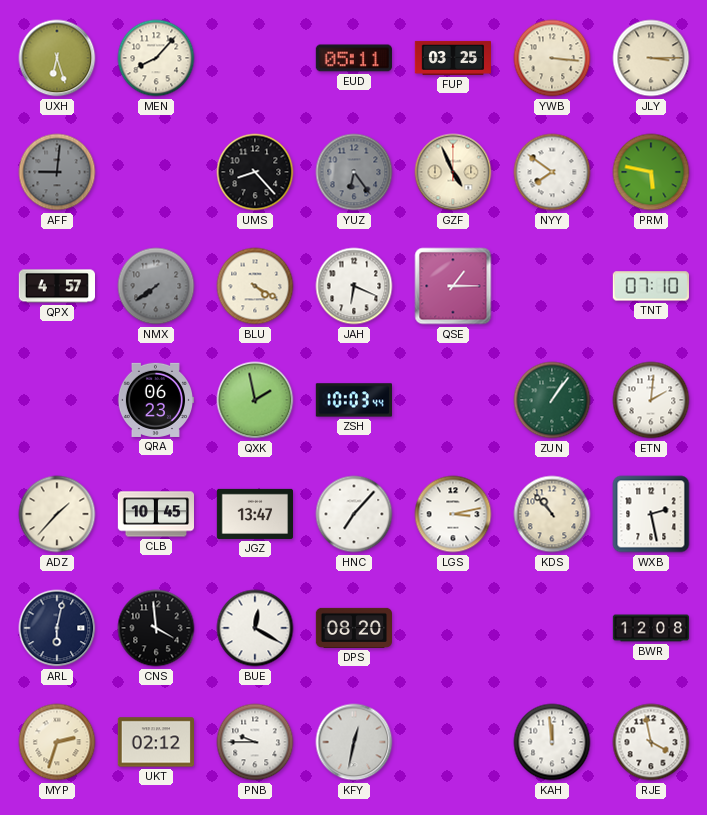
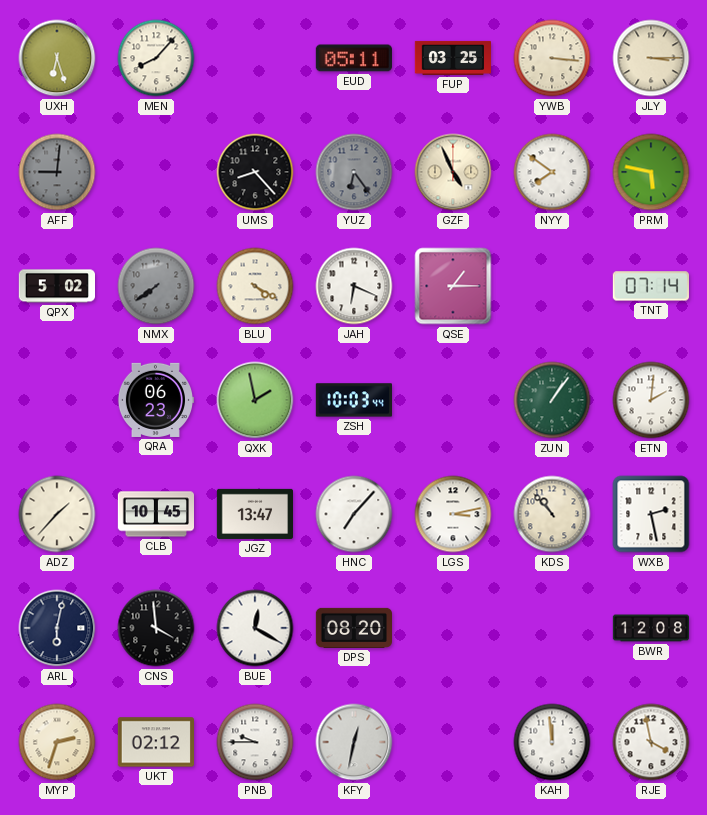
QPX: 4:57 -> 5:02 (56, 286)
TNT: 07:10 -> 07:14 (651, 286)
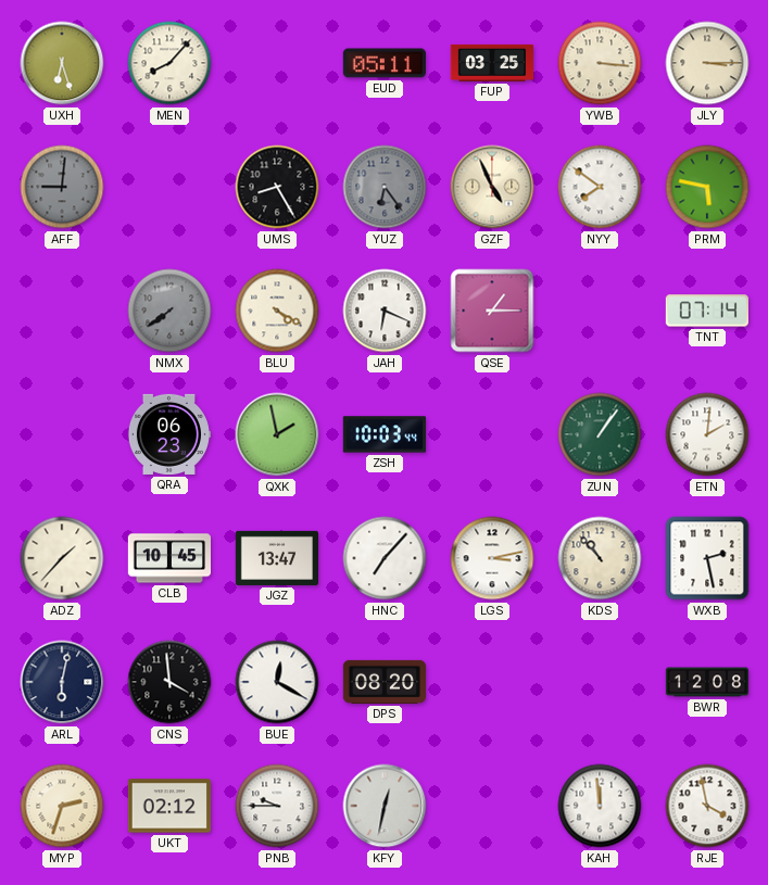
UMS: 8:23 -> 8:25 (277, 187)
QPX: 5:02 -> none (56, 286)
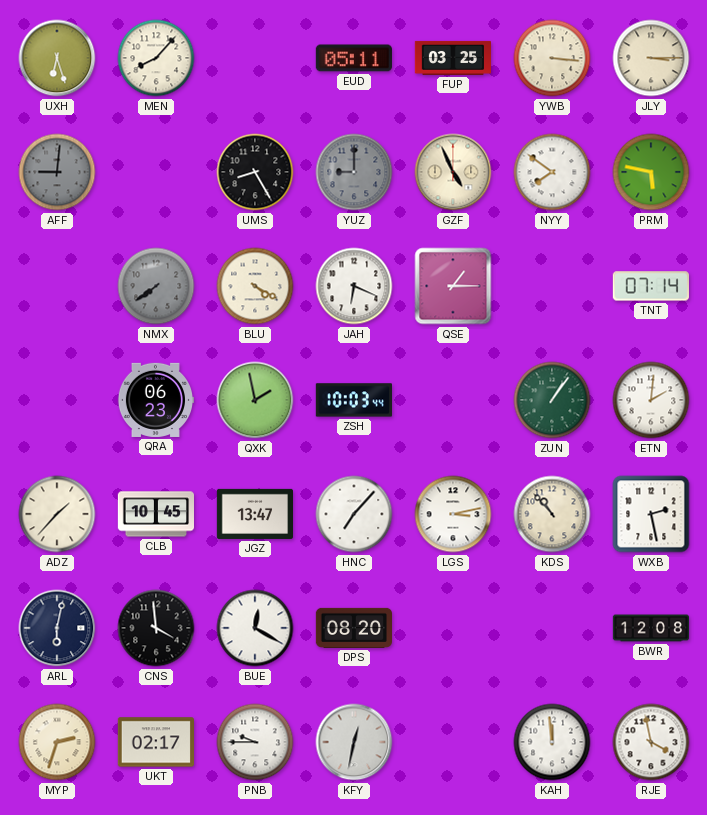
YUZ: 6:24 -> 9:00 (354, 172)
UKT: 02:12 -> 02:17 (155, 742)
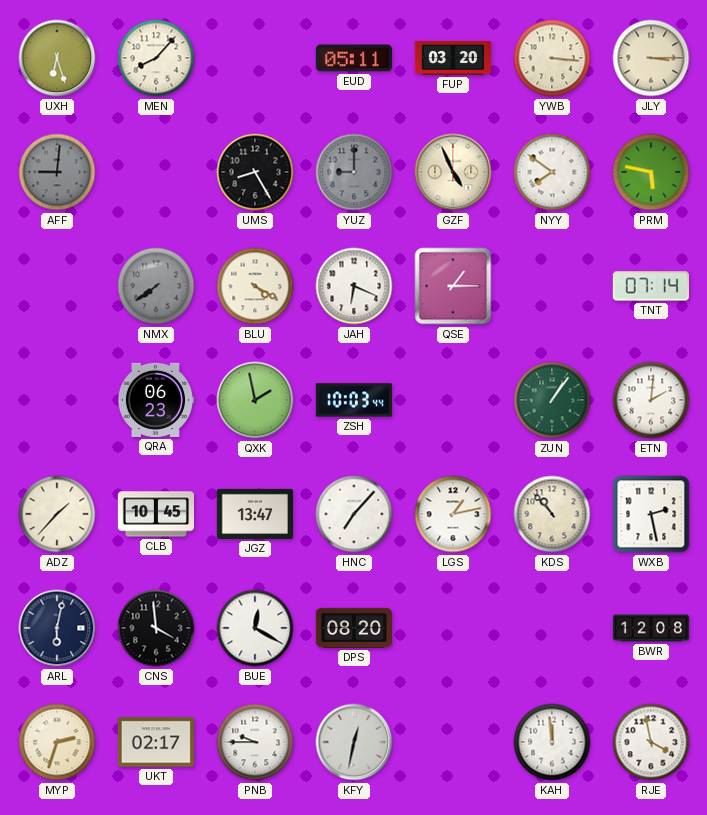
FUP: 03:25 -> 03:20 (452, 58)
LGS: 3:13 -> 1:13 (453, 514)
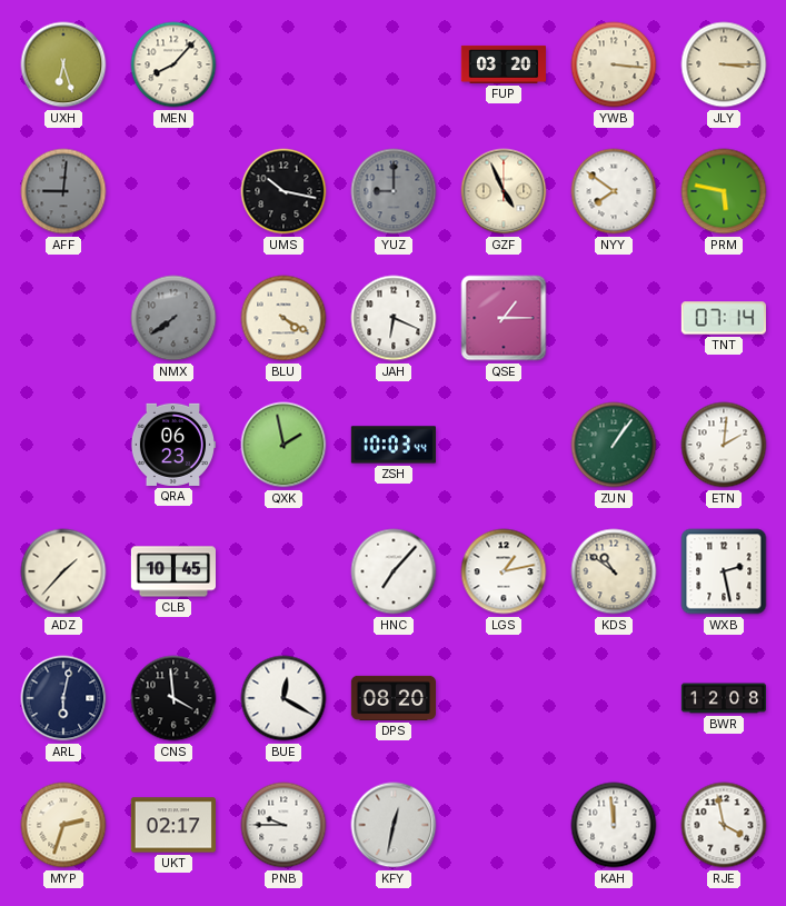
EUD: 05:11 -> none (354, 58)
UMS: 8:25 -> 10:17 (283, 191)
JGZ: 13:47 -> none (254, 514)
KDS: 10:53 -> 10:51 (614, 571)
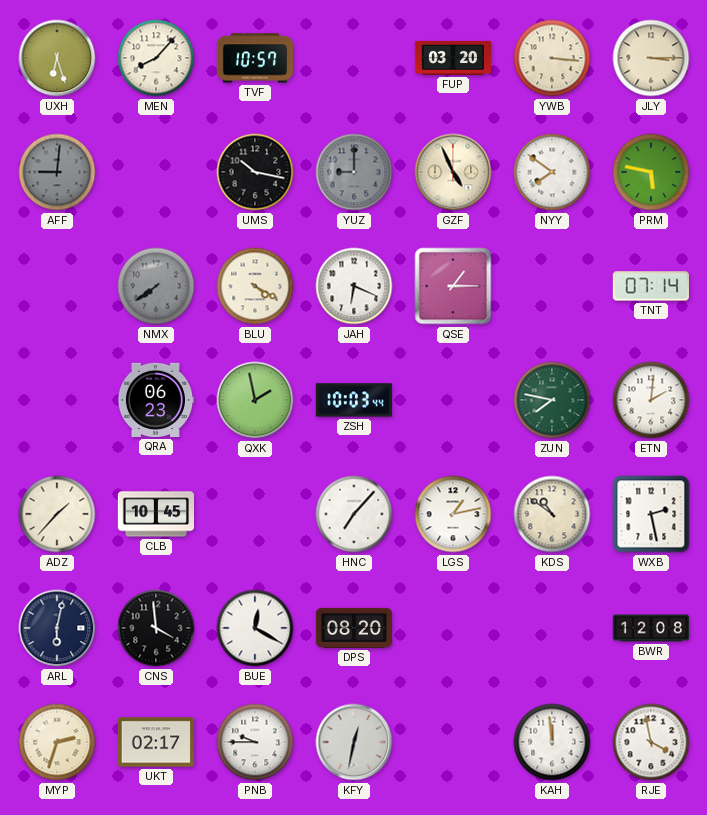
TVF: none -> 10:57 (254, 58)
ZUN: 1:06 -> 7:47 (552, 400)
